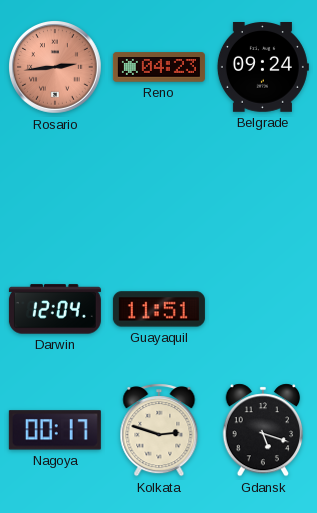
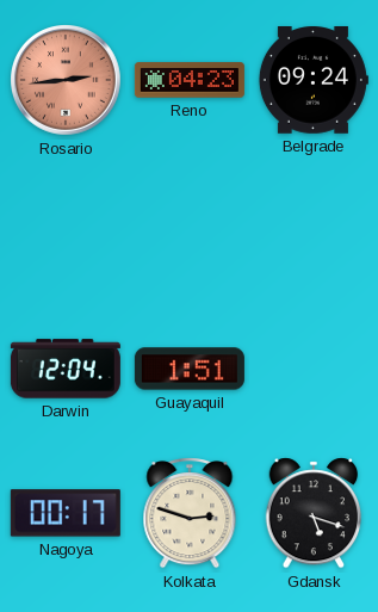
Guayaquil: 11:51 -> 1:51 (190, 369)
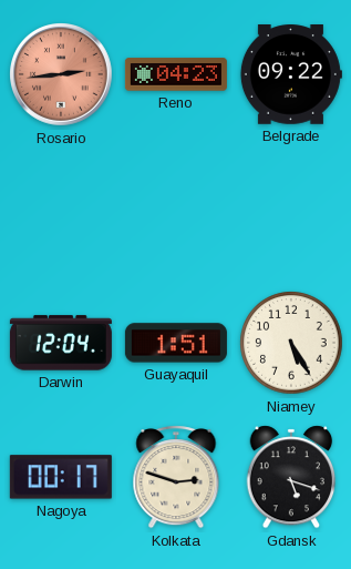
Belgrade: 09:24 -> 09:22 (291, 75)
Niamey: none -> 5:25 (291, 343)
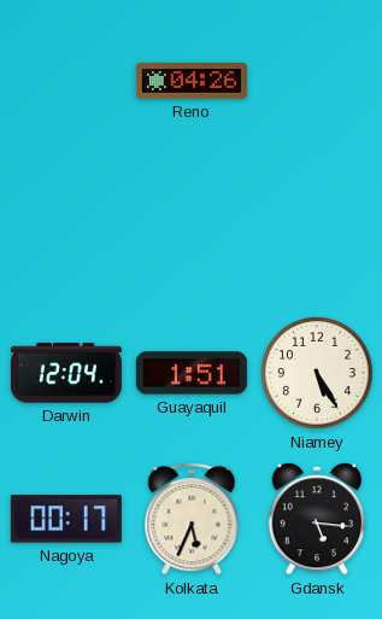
Rosario: 2:44 -> none (62, 75)
Reno: 04:23 -> 04:26 (192, 81)
Belgrade: 09:22 -> none (291, 75)
Kolkata: 2:48 -> 5:34 (192, 519)
Gdansk: 5:18 -> 5:16 (317, 519)
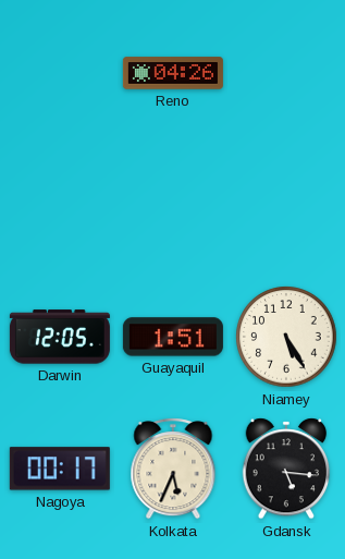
Darwin: 12:04 -> 12:05 (60, 337)
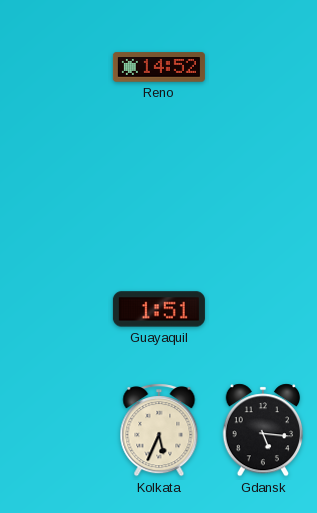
Reno: 04:26 -> 14:52 (159, 67)
Darwin: 12:05 -> none (60, 337)
Niamey: 5:25 -> none (286, 337)
Nagoya: 00:17 -> none (60, 469)
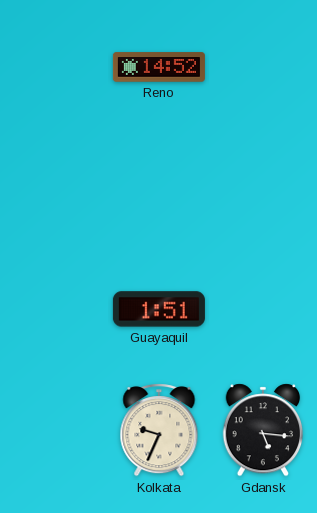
Kolkata: 5:34 -> 9:34 (159, 430)
